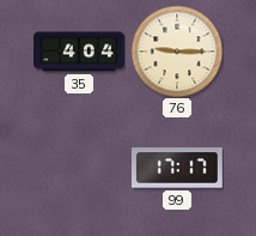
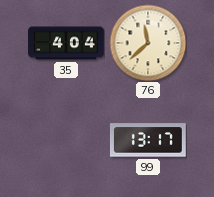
76: 9:15 -> 11:38 (148, 43)
99: 17:17 -> 13:17 (148, 140)
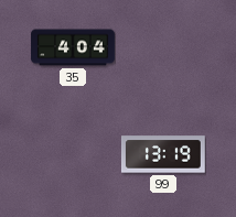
76: 11:38 -> none (148, 43)
99: 13:17 -> 13:19 (163, 154)
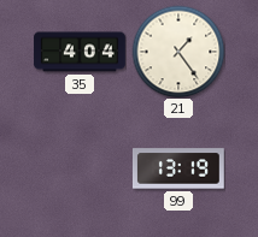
21: none -> 1:24 (178, 52)
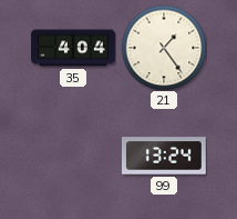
99: 13:19 -> 13:24 (164, 156)
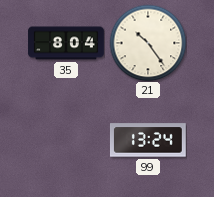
35: 4:04 -> 8:04 (66, 43)
21: 1:24 -> 10:24 (148, 43)
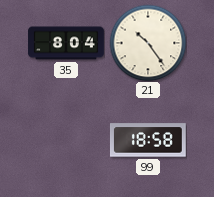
99: 13:24 -> 18:58 (148, 140)
